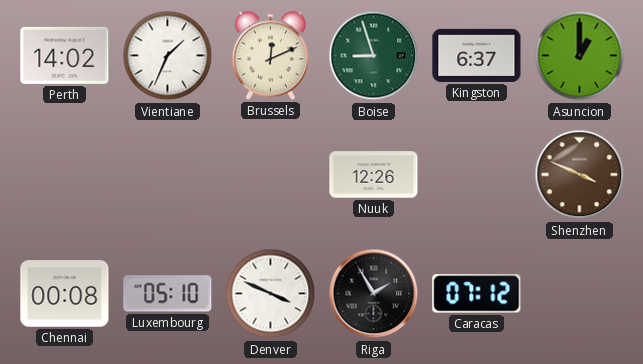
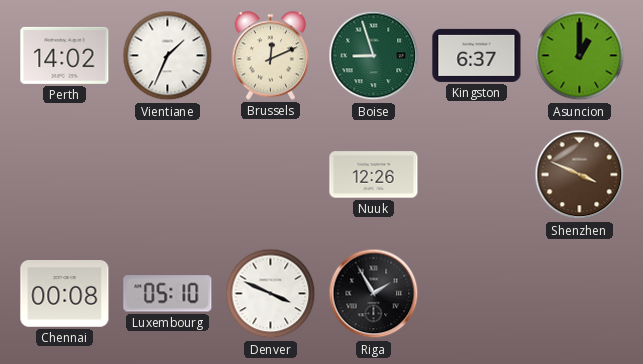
Caracas: 07:12 -> none (477, 294)
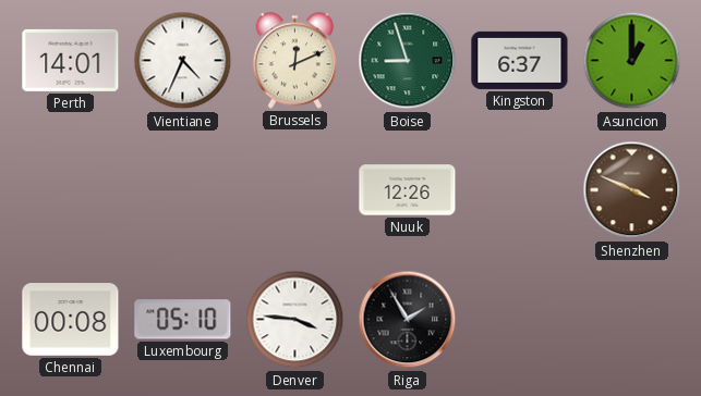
Perth: 14:02 -> 14:01 (71, 60)
Vientiane: 1:34 -> 4:34 (183, 61)
Denver: 3:49 -> 3:46 (295, 320)
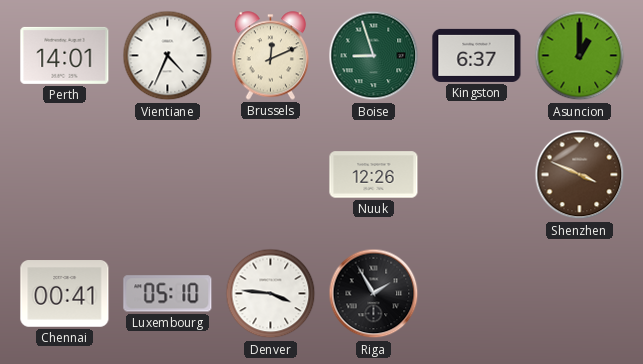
Chennai: 00:08 -> 00:41 (65, 294)
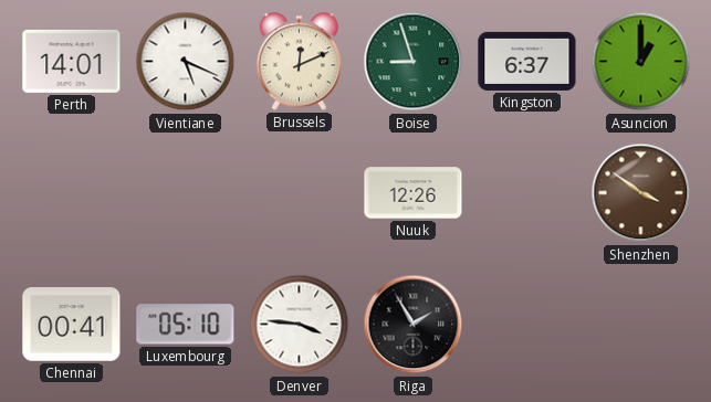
Vientiane: 4:34 -> 5:19 (186, 62)
Shenzhen: 3:49 -> 3:51 (641, 193)
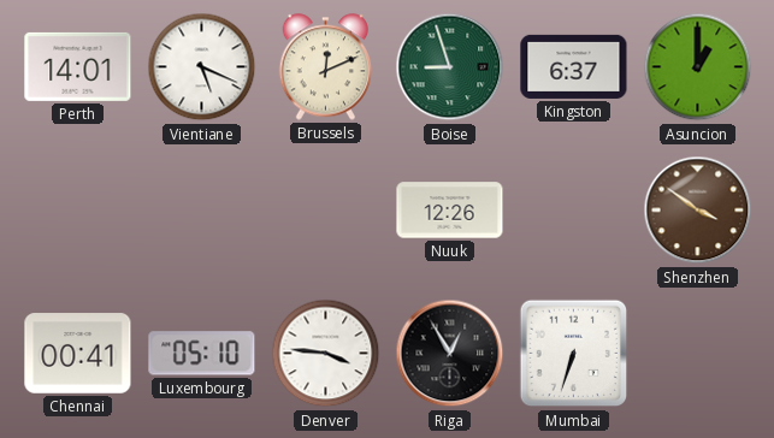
Riga: 1:55 -> 12:55 (450, 354)
Mumbai: none -> 6:33 (574, 354)
